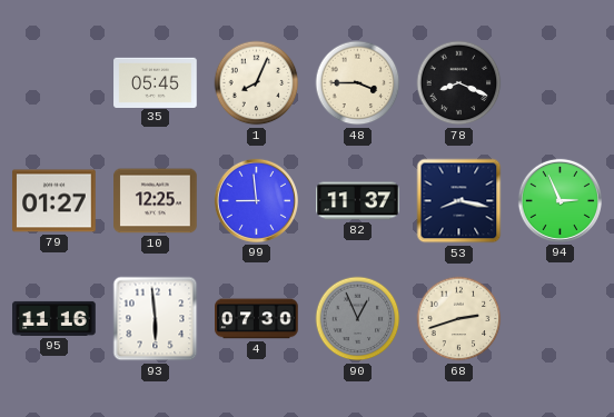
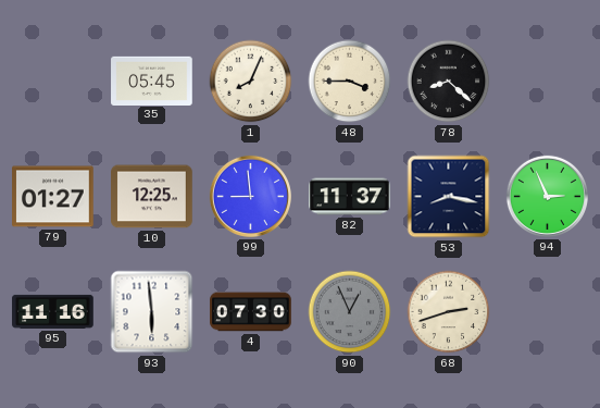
78: 8:19 -> 8:22 (449, 82)
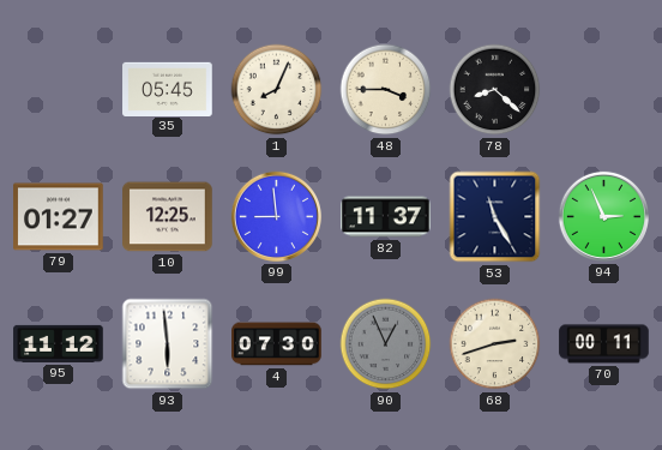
53: 8:17 -> 11:25 (495, 217)
95: 11:16 -> 11:12 (59, 343)
70: none -> 00:11 (604, 344)
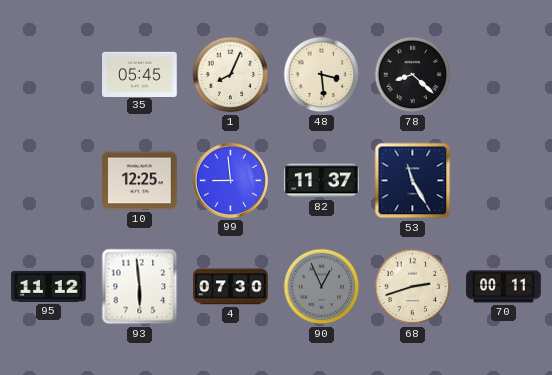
48: 3:45 -> 3:29 (322, 75)
79: 01:27 -> none (59, 217)
94: 2:56 -> none (603, 216)
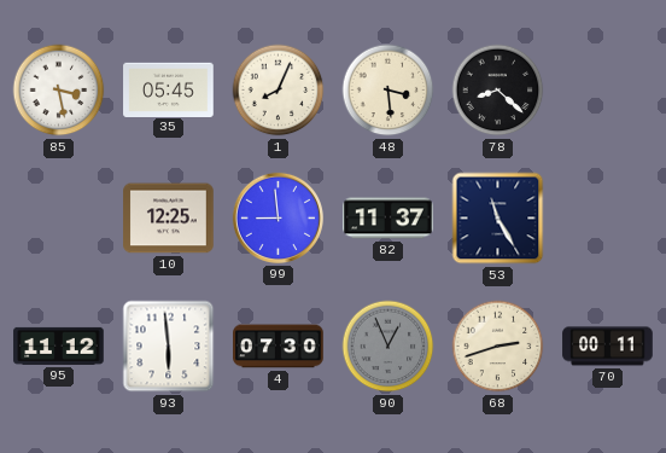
85: none -> 3:28 (59, 91)
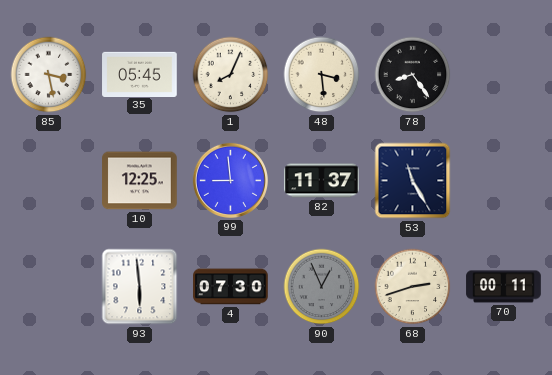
78: 8:22 -> 8:24 (413, 75)
95: 11:12 -> none (59, 345)
